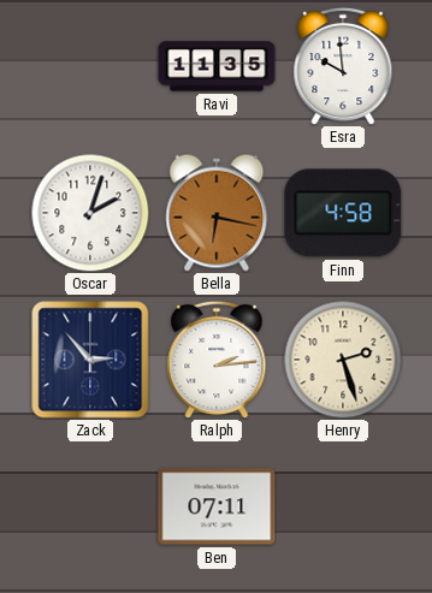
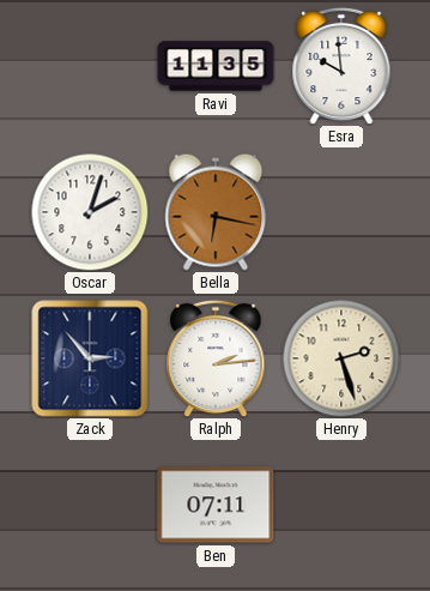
Finn: 4:58 -> none (343, 213)
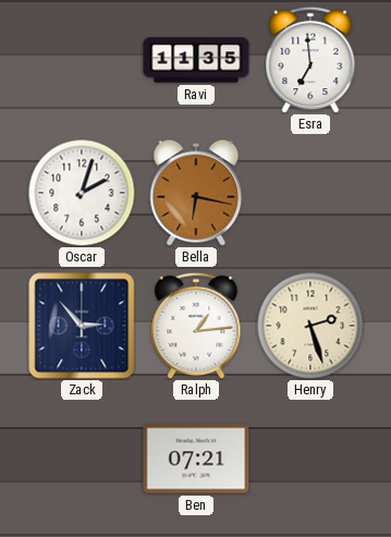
Esra: 9:59 -> 6:59 (310, 60)
Ralph: 2:14 -> 1:14 (196, 326)
Ben: 07:11 -> 07:21 (196, 459)
